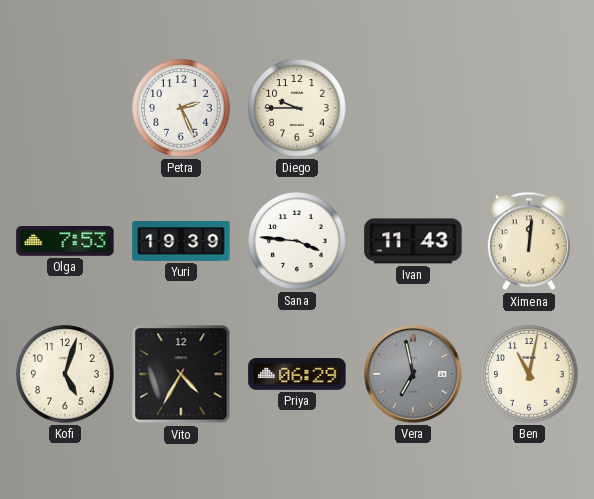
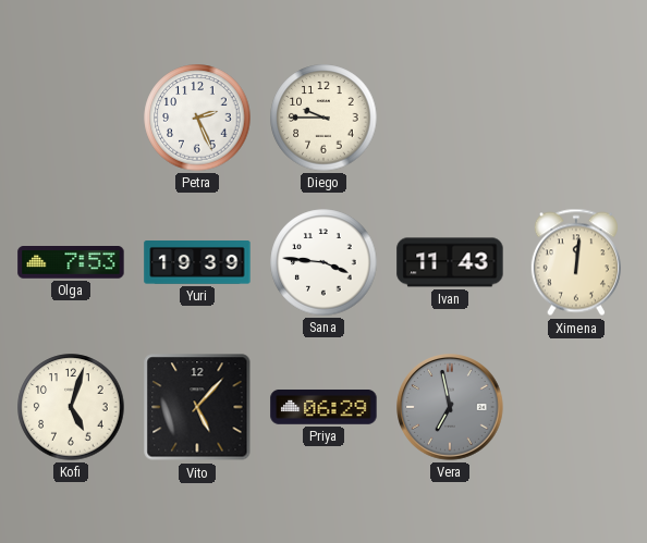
Vito: 4:35 -> 5:07 (197, 407)
Ben: 11:02 -> none (529, 374)
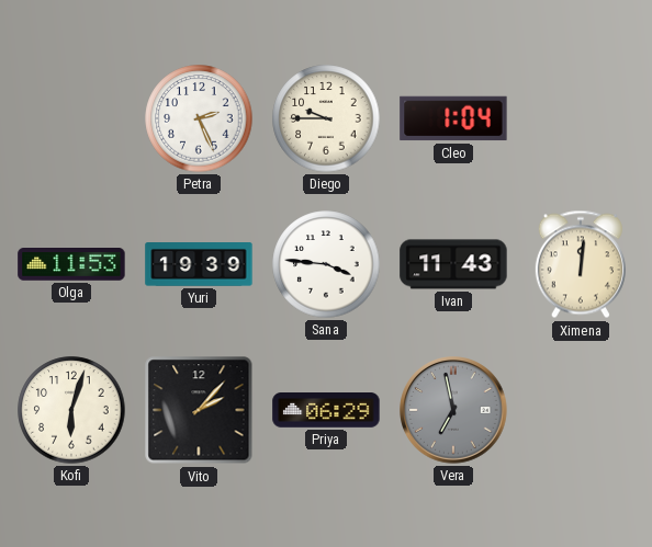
Cleo: none -> 1:04 (453, 118)
Olga: 7:53 -> 11:53 (71, 264)
Kofi: 5:03 -> 6:03 (71, 410)
Vito: 5:07 -> 2:07 (199, 410)
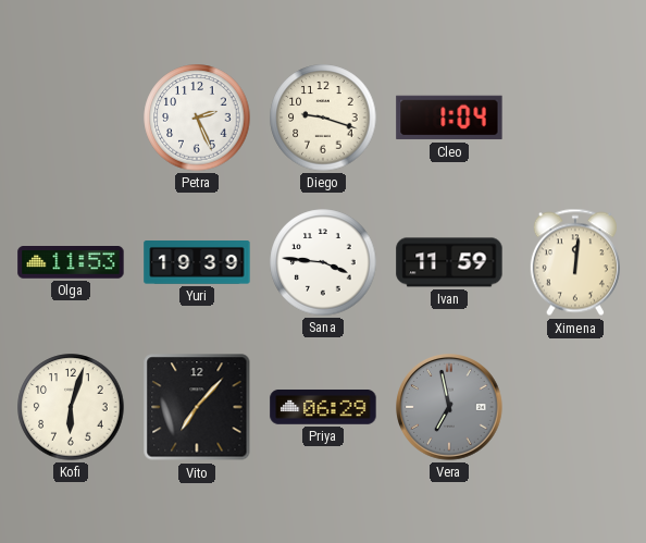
Diego: 9:45 -> 9:18 (323, 118)
Ivan: 11:43 -> 11:59 (449, 262)
Vito: 2:07 -> 7:07 (197, 407)
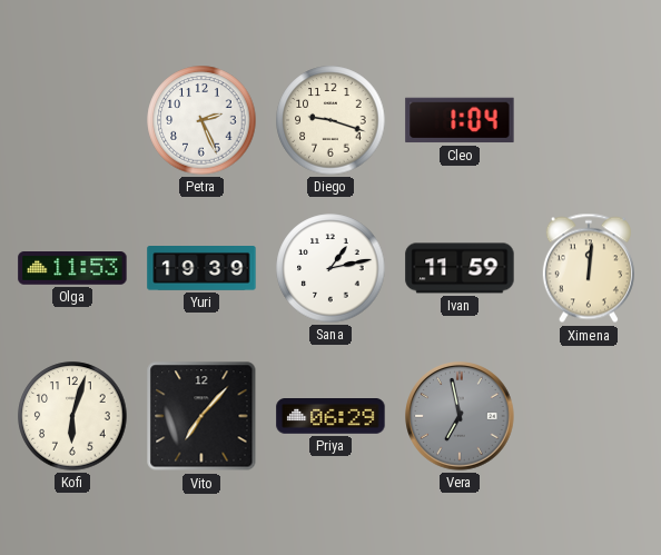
Sana: 3:46 -> 1:13 (331, 268)
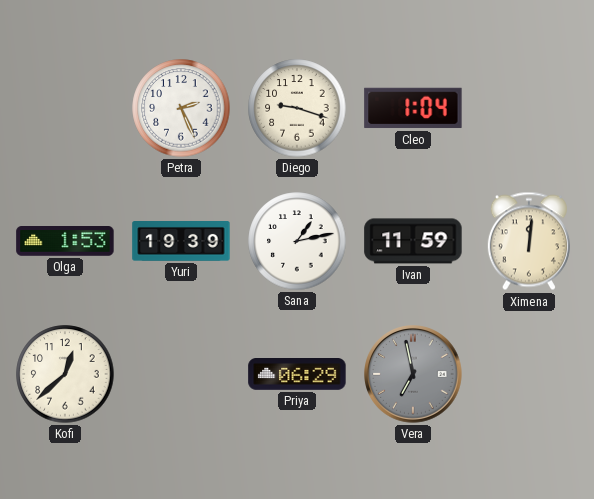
Olga: 11:53 -> 1:53 (65, 241)
Kofi: 6:03 -> 12:38 (65, 374)
Vito: 7:07 -> none (201, 416)
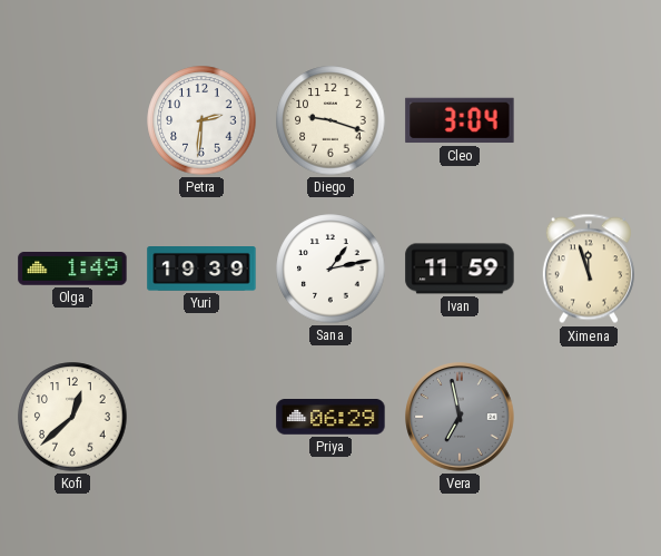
Petra: 2:26 -> 2:31 (201, 120)
Cleo: 1:04 -> 3:04 (460, 120)
Olga: 1:53 -> 1:49 (72, 269)
Ximena: 12:01 -> 11:57 (589, 269)
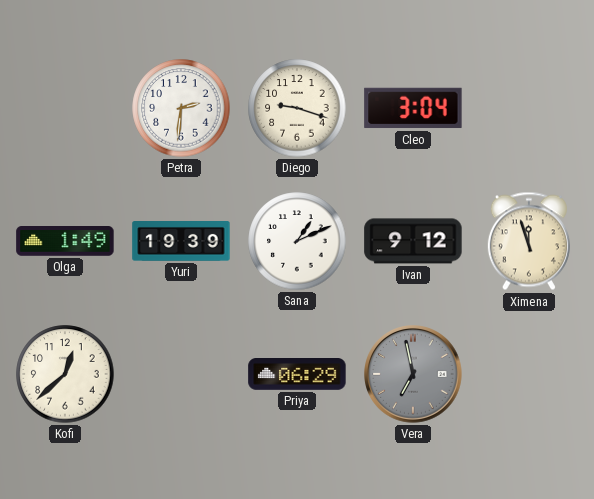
Sana: 1:13 -> 1:11 (297, 241)
Ivan: 11:59 -> 9:12 (413, 241)
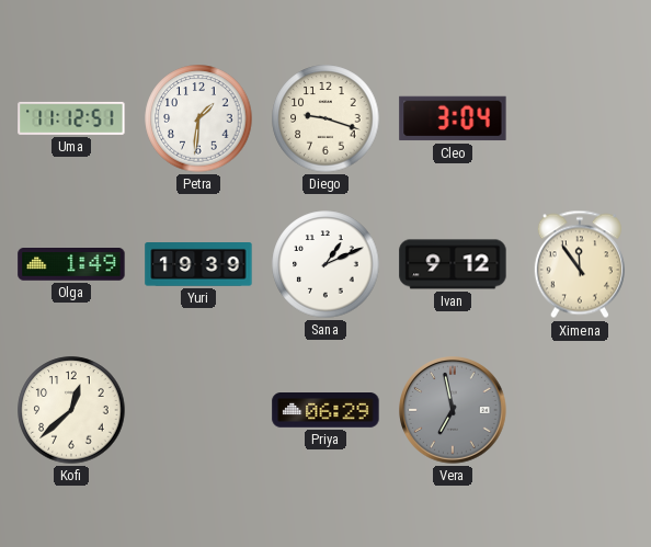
Uma: none -> 11:12 (71, 118)
Petra: 2:31 -> 1:31 (198, 118)
Ximena: 11:57 -> 11:54 (580, 264)
